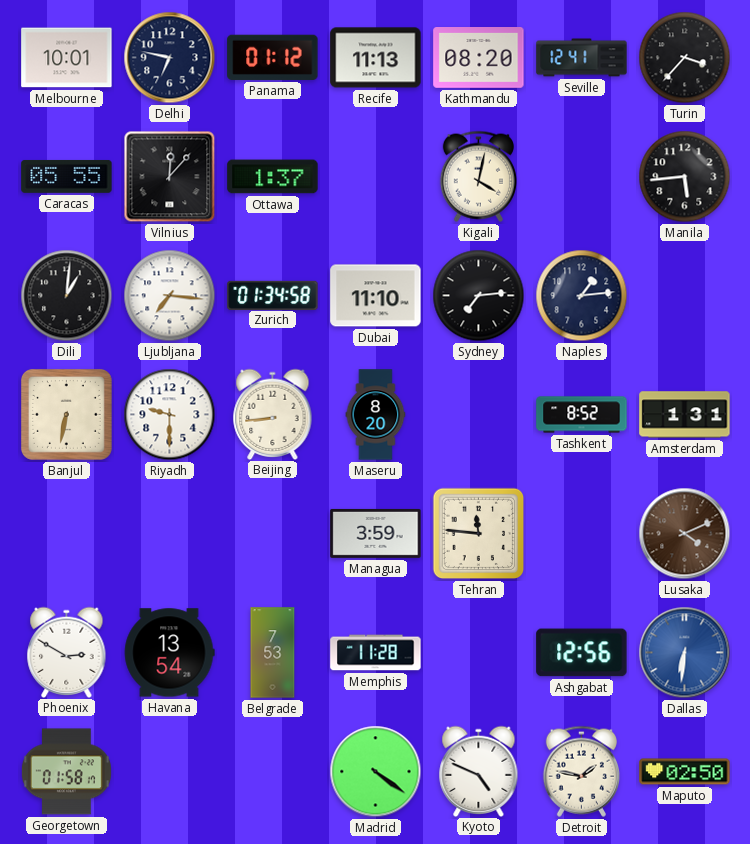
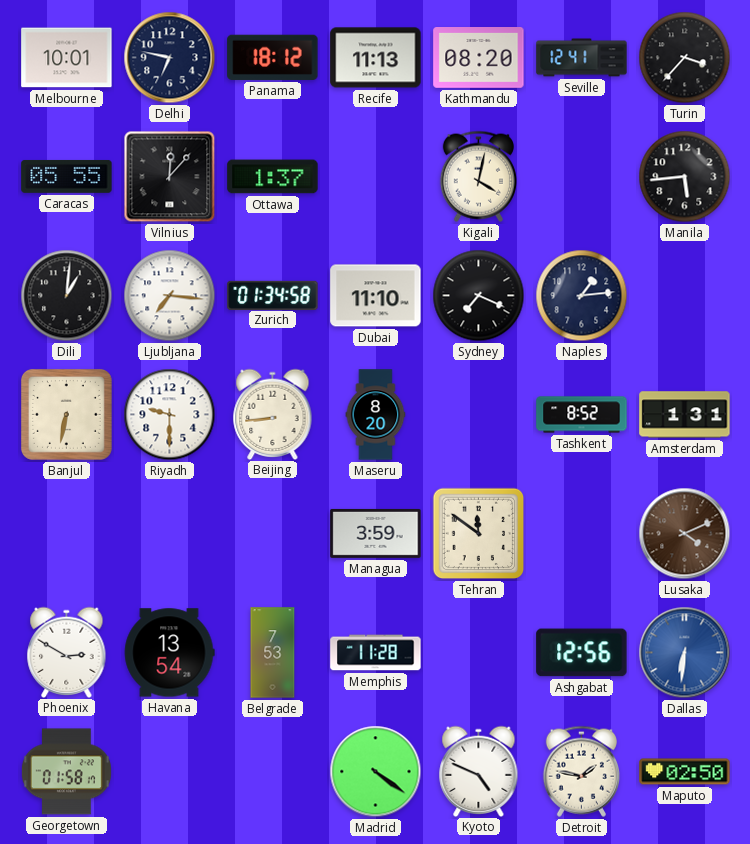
Panama: 01:12 -> 18:12 (273, 57)
Sydney: 7:14 -> 7:19 (479, 296)
Tehran: 11:46 -> 11:51 (479, 534)
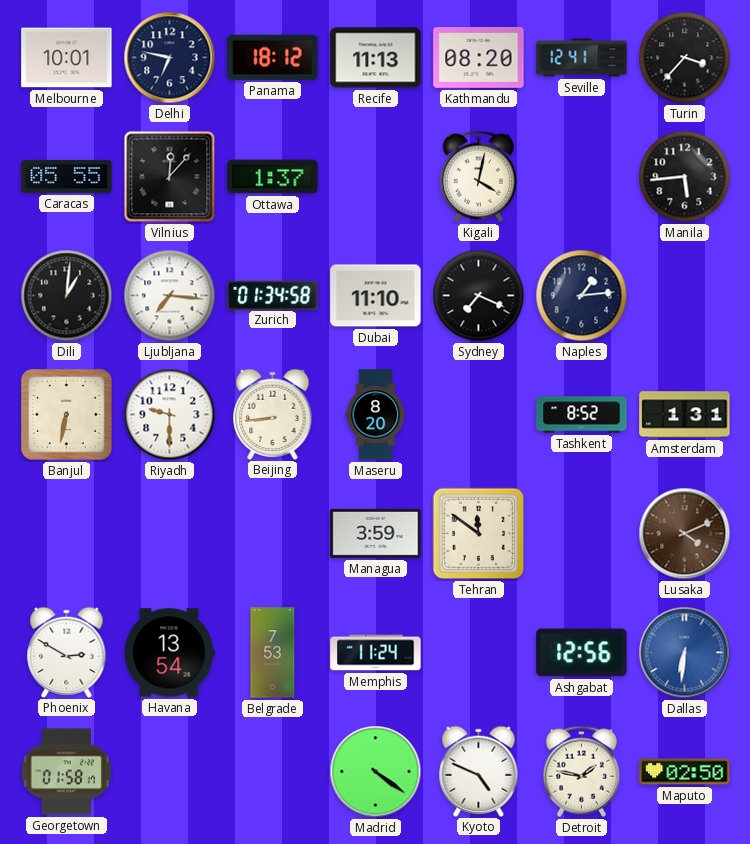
Memphis: 11:28 -> 11:24 (376, 653)
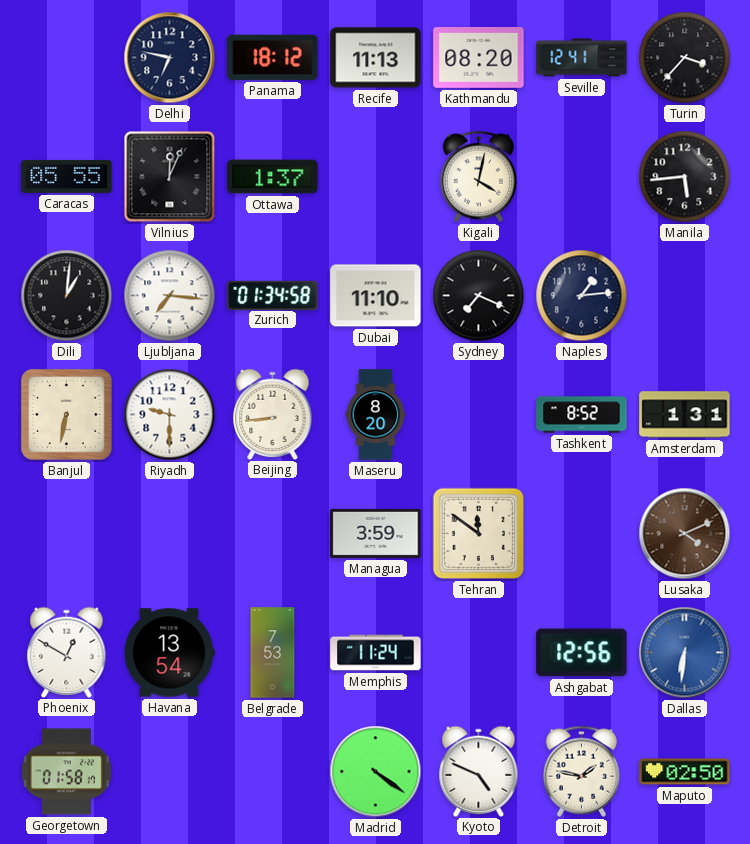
Melbourne: 10:01 -> none (67, 58)
Vilnius: 12:07 -> 12:04 (170, 177)
Phoenix: 2:50 -> 12:50 (67, 652)
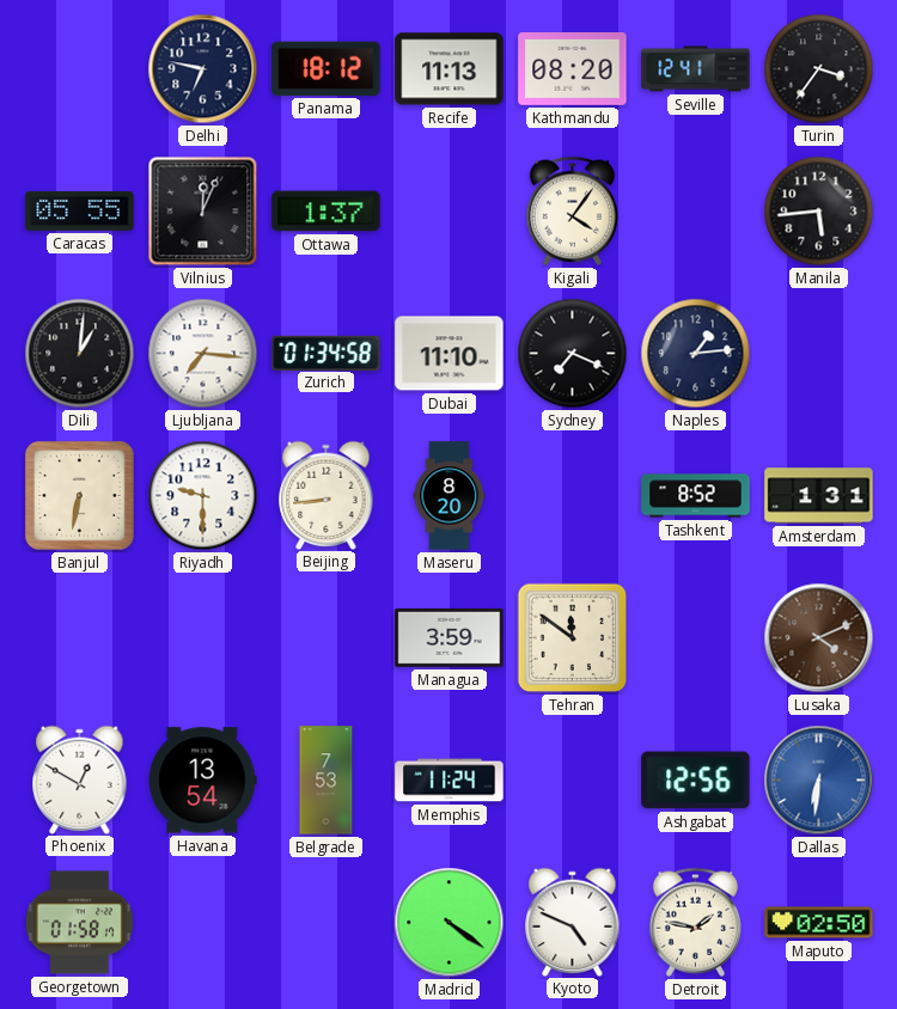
Turin: 3:37 -> 3:36 (819, 69)
Kigali: 4:02 -> 4:06 (572, 210)
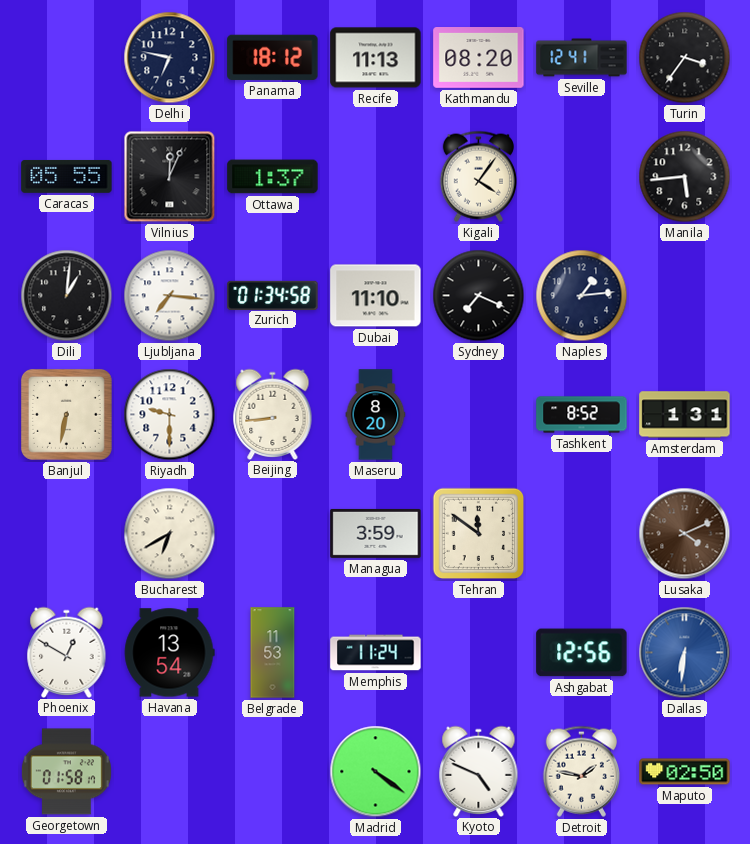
Bucharest: none -> 6:40 (170, 534)
Belgrade: 7:53 -> 11:53 (273, 653)
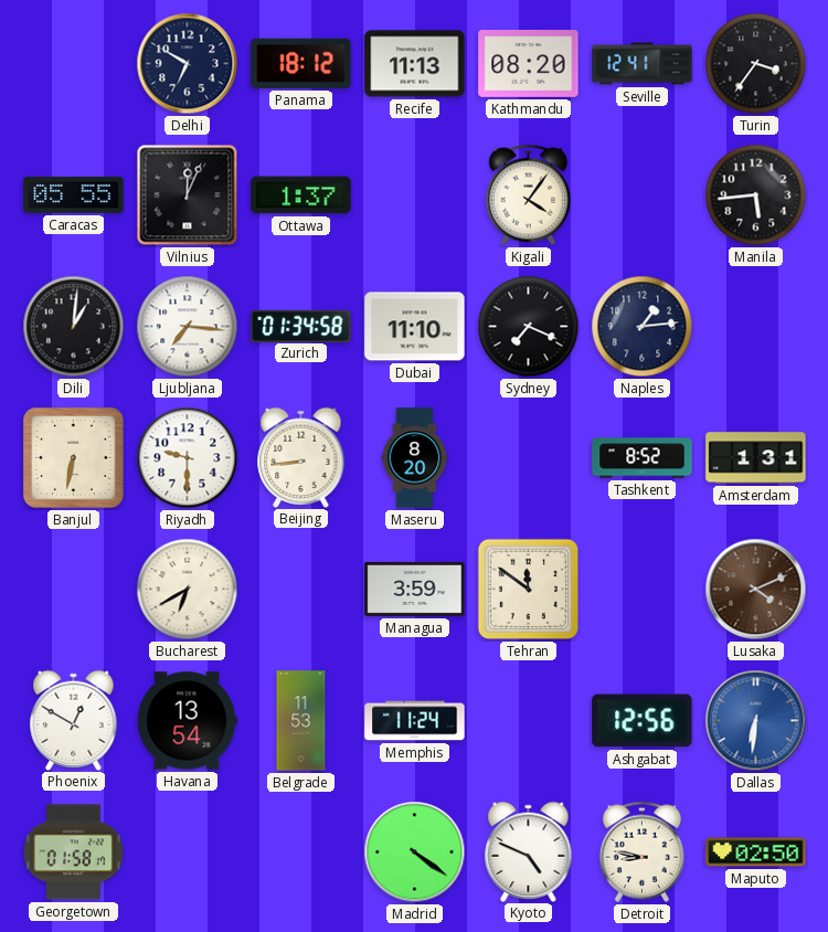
Delhi: 6:47 -> 6:50 (188, 64)
Detroit: 1:47 -> 8:47 (641, 851)
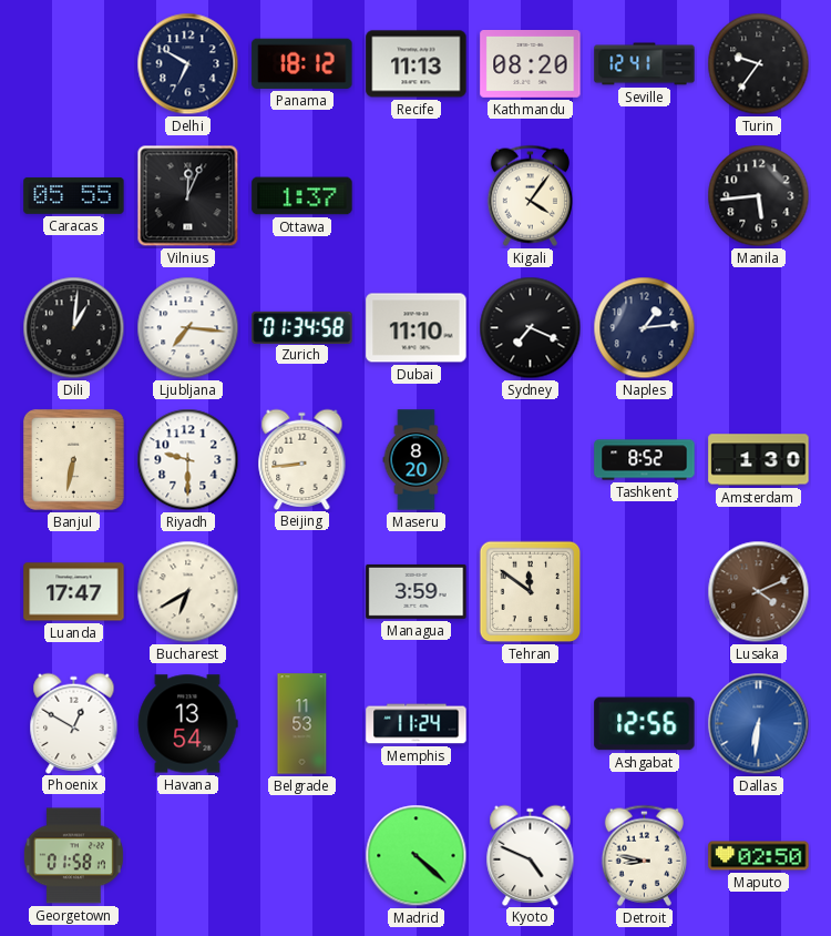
Turin: 3:36 -> 9:36 (759, 64)
Amsterdam: 1:31 -> 1:30 (759, 460)
Luanda: none -> 17:47 (74, 592)
Madrid: 4:21 -> 4:22 (417, 856)
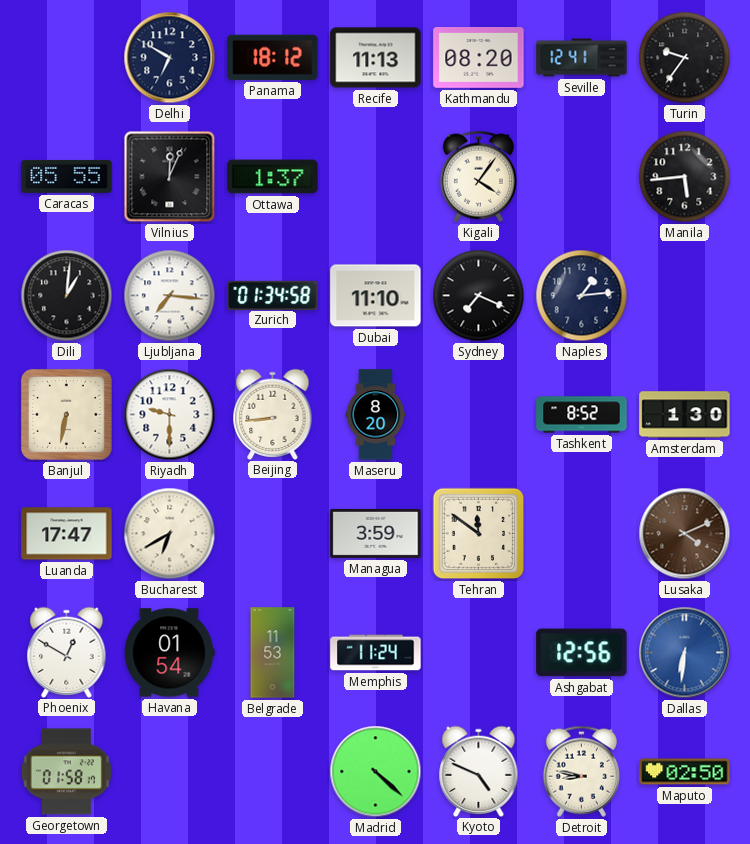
Havana: 13:54 -> 01:54 (169, 653)
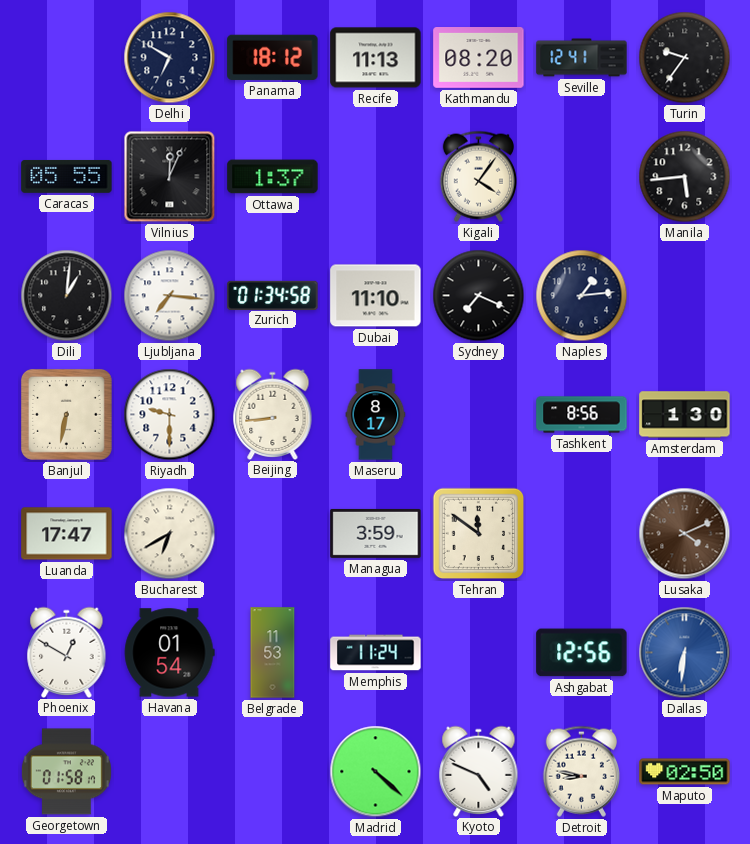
Maseru: 8:20 -> 8:17 (376, 415)
Tashkent: 8:52 -> 8:56 (582, 415)
